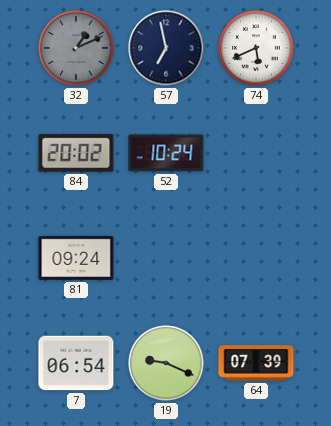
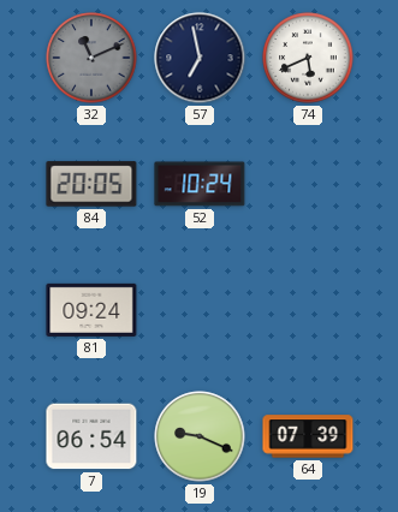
32: 1:11 -> 11:11 (91, 58)
84: 20:02 -> 20:05 (91, 184)
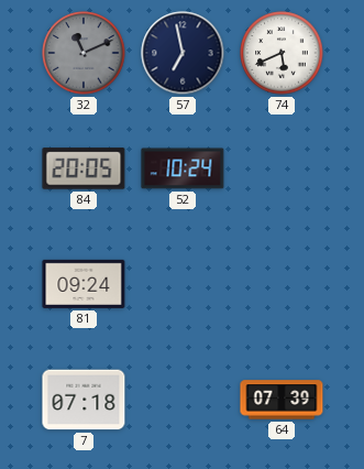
7: 06:54 -> 07:18 (84, 400)
19: 9:19 -> none (200, 436)
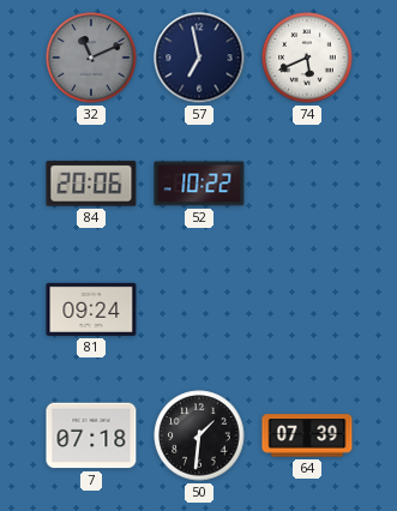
84: 20:05 -> 20:06 (91, 184)
52: 10:24 -> 10:22 (199, 184)
50: none -> 1:31 (199, 435)
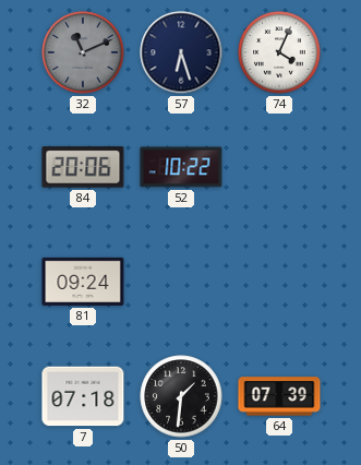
57: 6:58 -> 6:27 (181, 52)
74: 5:41 -> 4:04 (279, 52)
